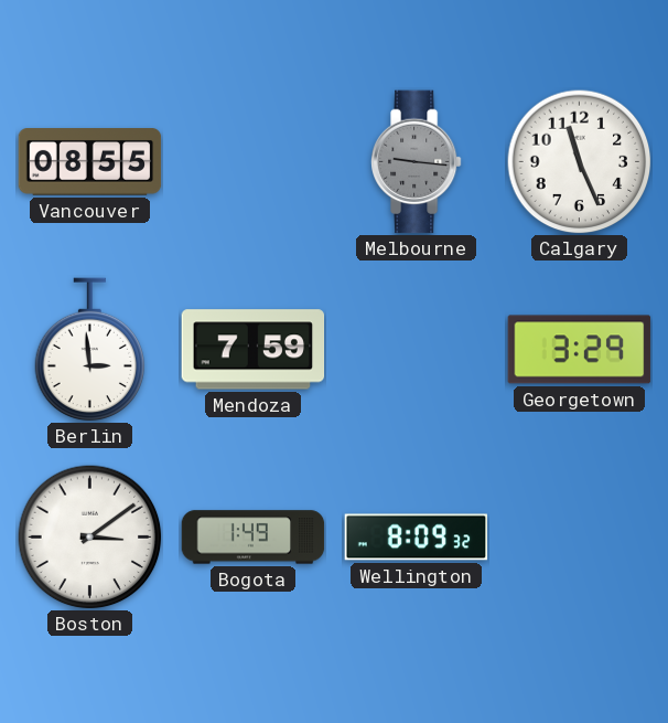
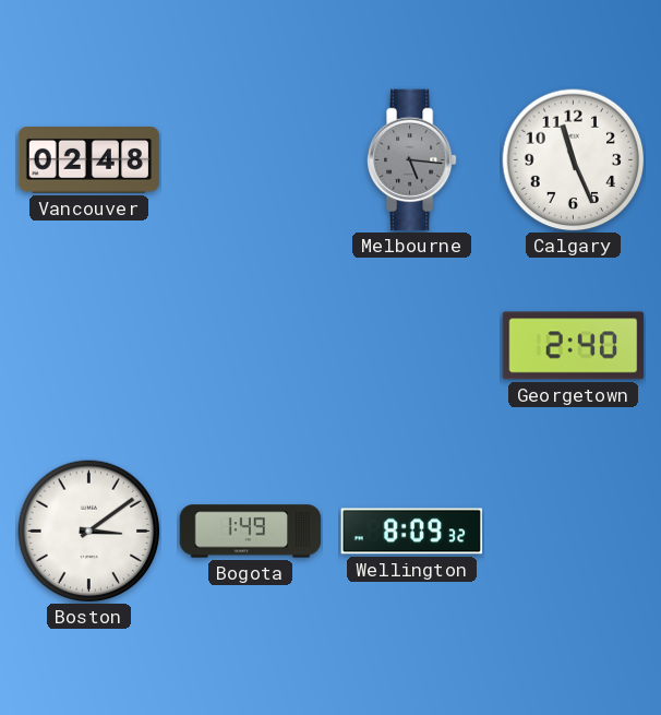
Vancouver: 08:55 -> 02:48 (89, 160)
Melbourne: 9:16 -> 5:16 (411, 160)
Berlin: 2:59 -> none (90, 350)
Mendoza: 7:59 -> none (254, 350)
Georgetown: 3:29 -> 2:40 (574, 346)
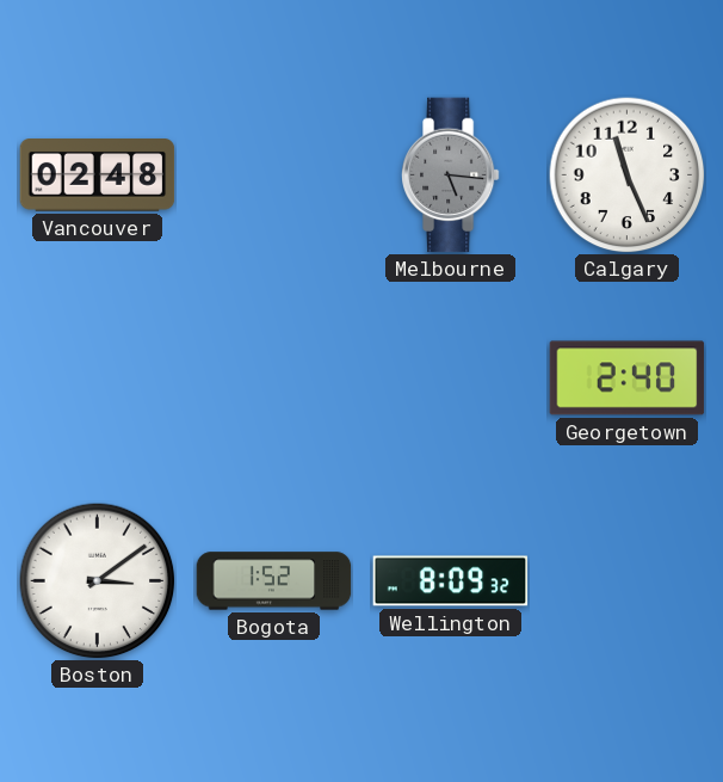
Bogota: 1:49 -> 1:52 (274, 581)
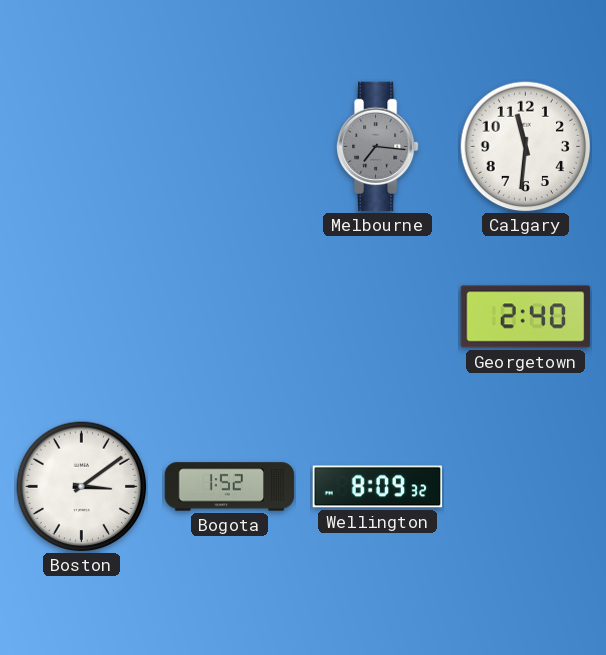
Vancouver: 02:48 -> none (98, 176)
Melbourne: 5:16 -> 7:16 (377, 147)
Calgary: 11:26 -> 11:31 (526, 147)
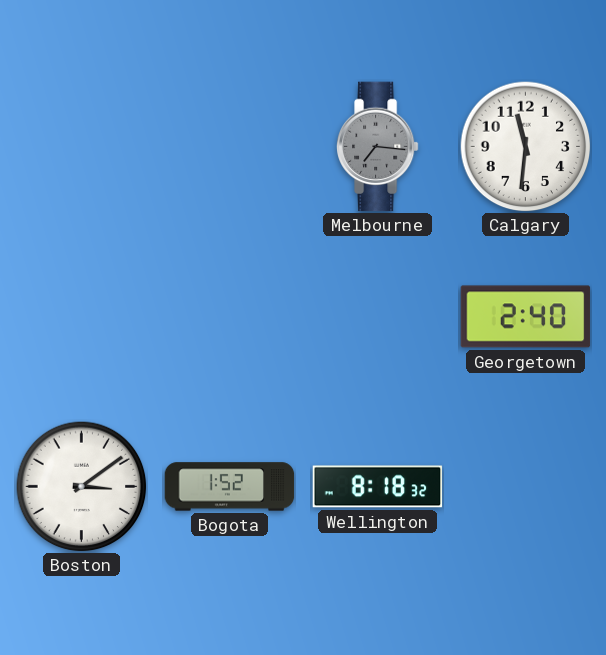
Wellington: 8:09 -> 8:18 (378, 487)
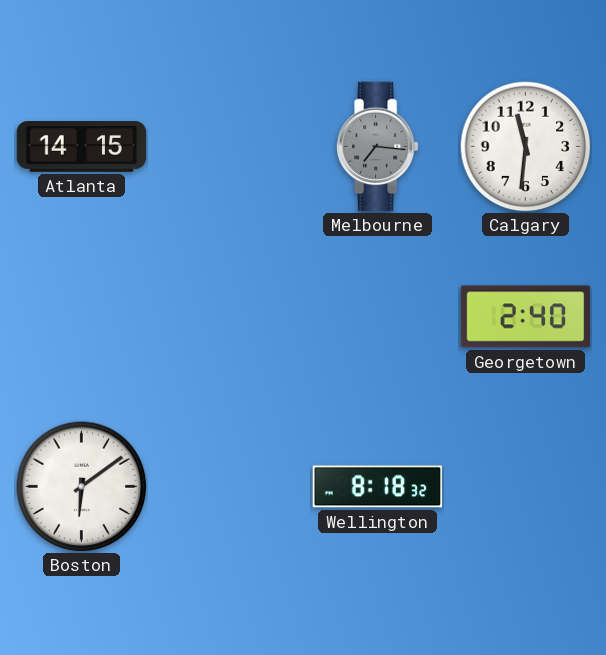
Atlanta: none -> 14:15 (82, 147)
Boston: 3:09 -> 6:09 (82, 487)
Bogota: 1:52 -> none (230, 487)
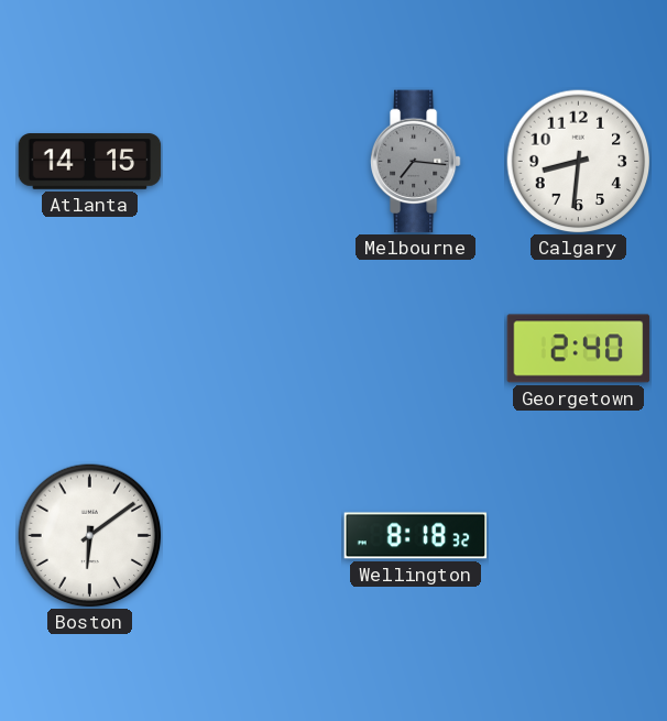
Calgary: 11:31 -> 8:31 (579, 162)
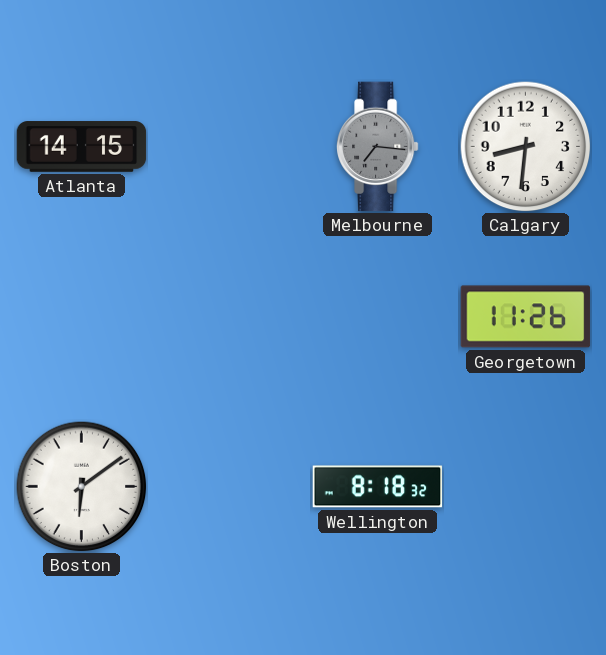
Georgetown: 2:40 -> 11:26 (526, 317)
